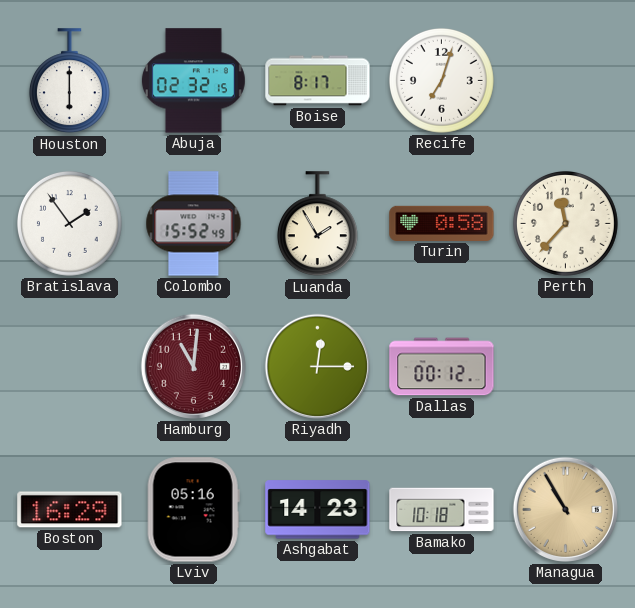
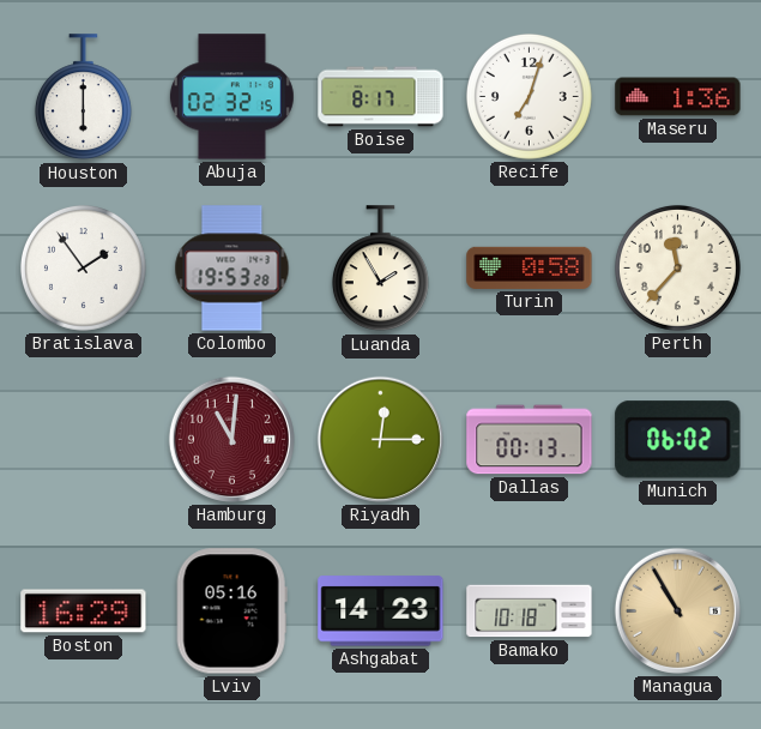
Maseru: none -> 1:36 (678, 97)
Colombo: 15:52 -> 19:53 (232, 269)
Dallas: 00:12 -> 00:13 (530, 440)
Munich: none -> 06:02 (678, 440)
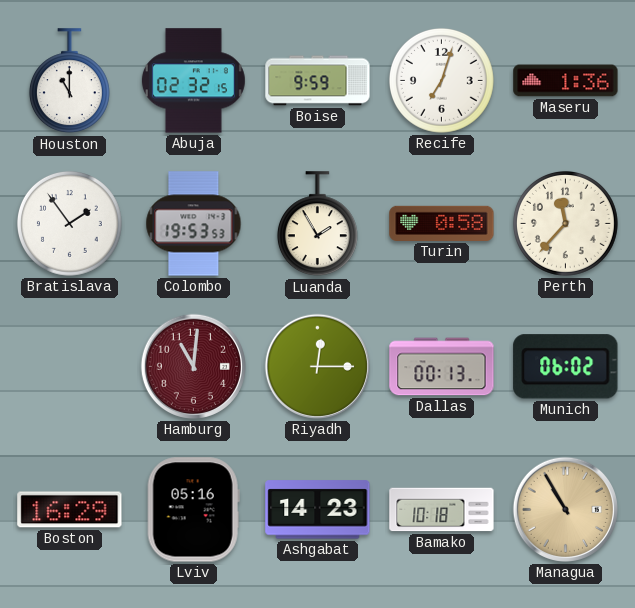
Houston: 6:00 -> 11:00 (69, 81)
Boise: 8:17 -> 9:59 (318, 81)
Colombo: 19:53:28 -> 19:53:53 (194, 224)
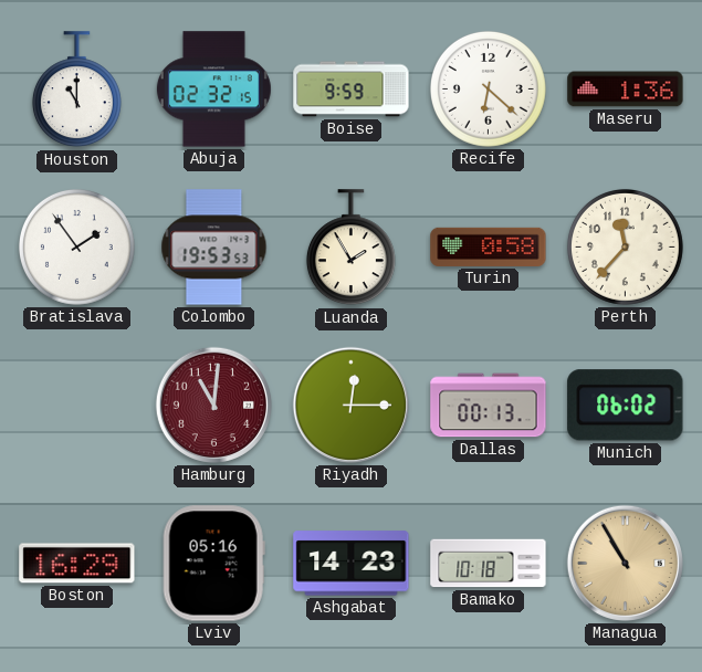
Recife: 7:03 -> 6:22 (488, 88)
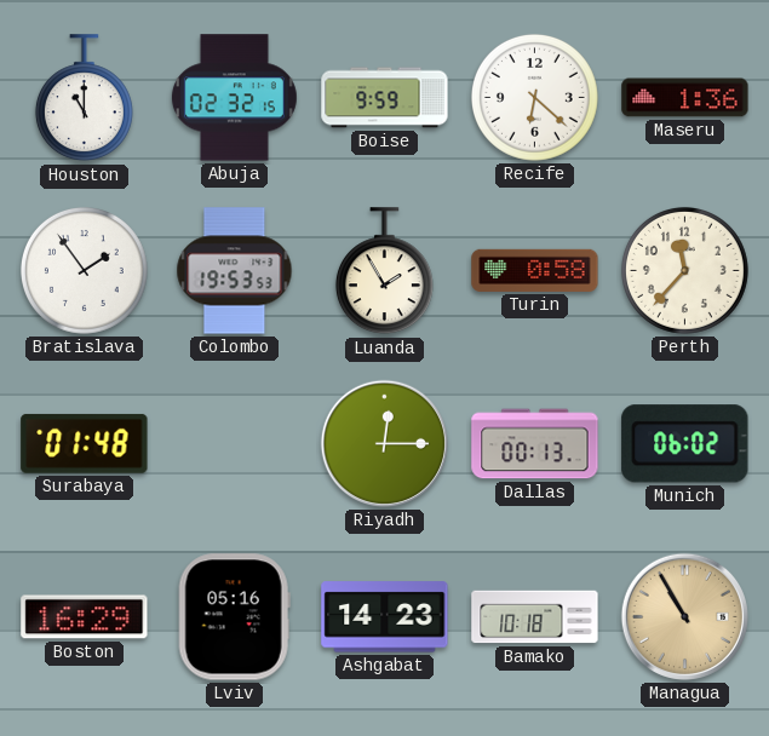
Surabaya: none -> 01:48 (85, 443)
Hamburg: 11:01 -> none (213, 405)
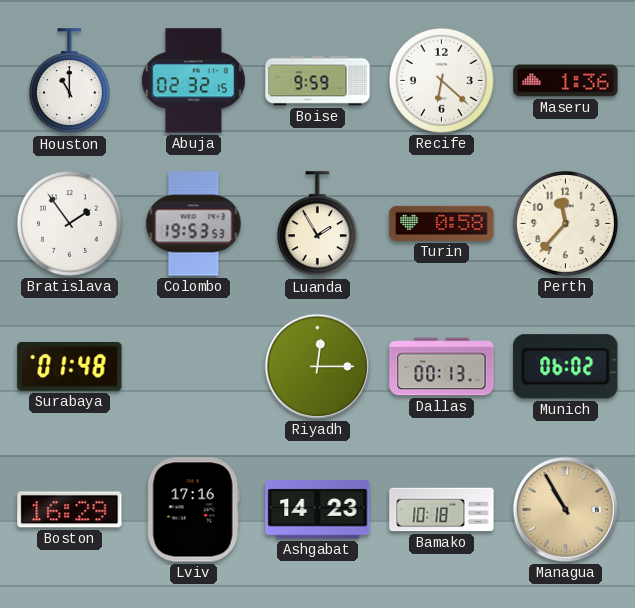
Lviv: 05:16 -> 17:16 (193, 510)
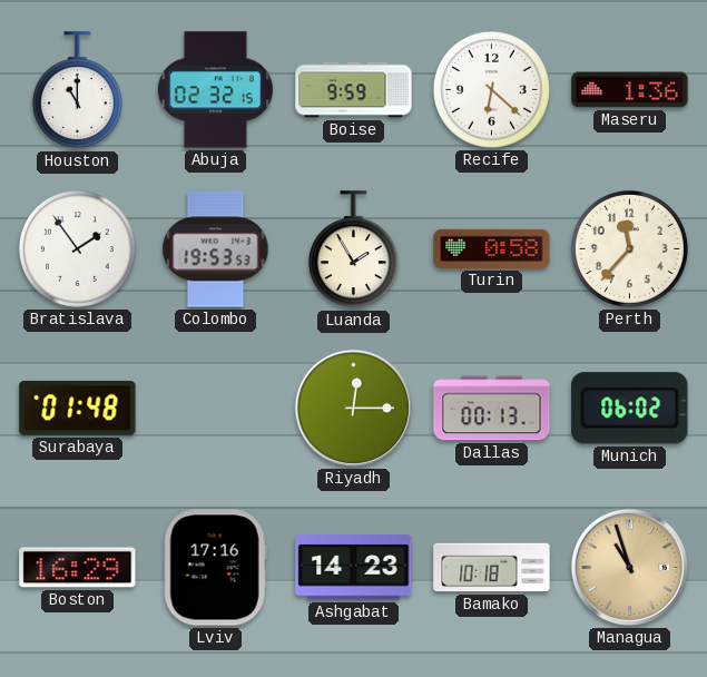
Managua: 10:55 -> 10:57 (629, 567)
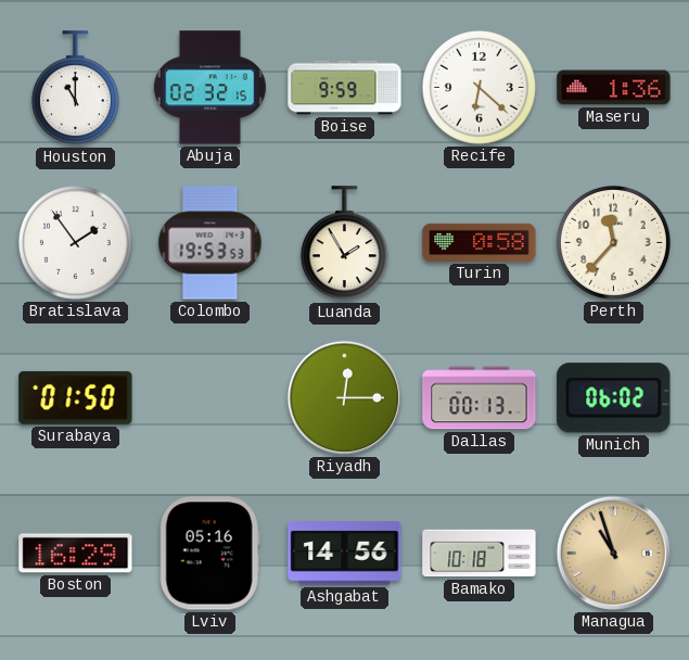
Surabaya: 01:48 -> 01:50 (76, 397)
Lviv: 17:16 -> 05:16 (209, 554)
Ashgabat: 14:23 -> 14:56 (345, 554)
